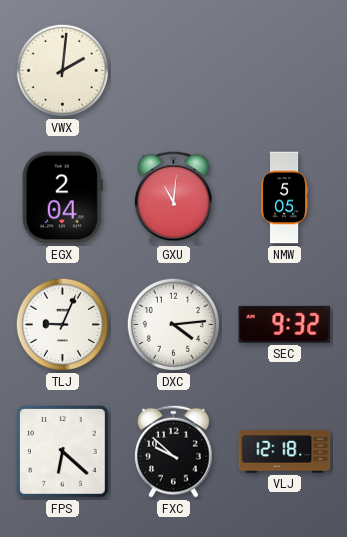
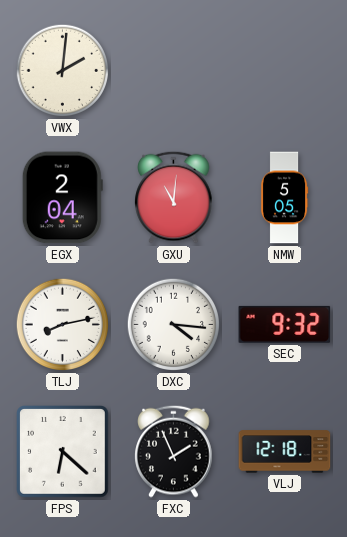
TLJ: 9:04 -> 8:13 (63, 325)
DXC: 4:14 -> 4:16 (174, 325)
FXC: 9:52 -> 1:56 (174, 451)
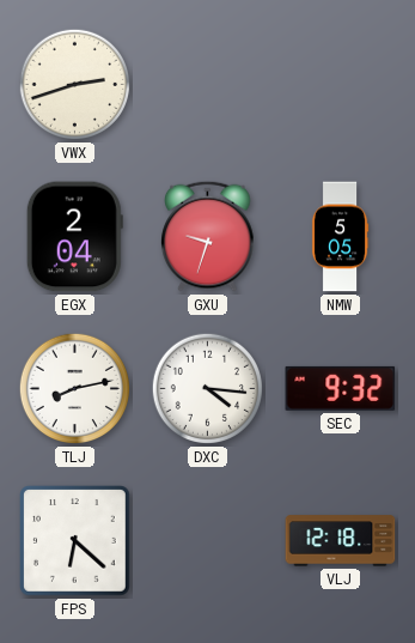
VWX: 2:01 -> 2:42 (75, 85)
GXU: 11:01 -> 9:33 (208, 236)
FXC: 1:56 -> none (174, 451)
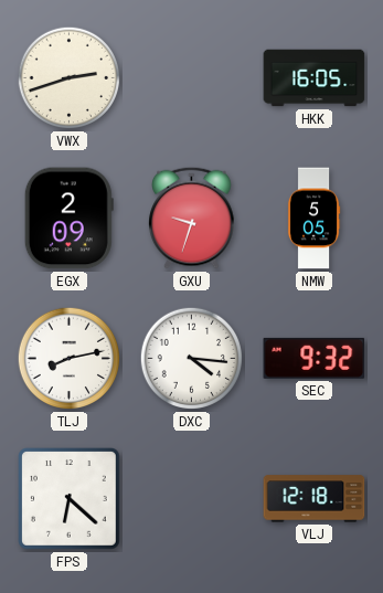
HKK: none -> 16:05 (315, 78)
EGX: 2:04 -> 2:09 (68, 219)
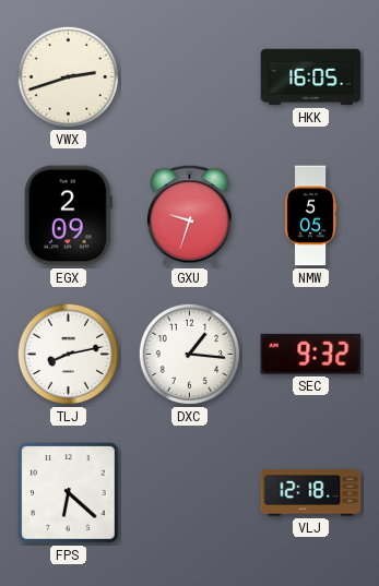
DXC: 4:16 -> 1:16 (190, 355)
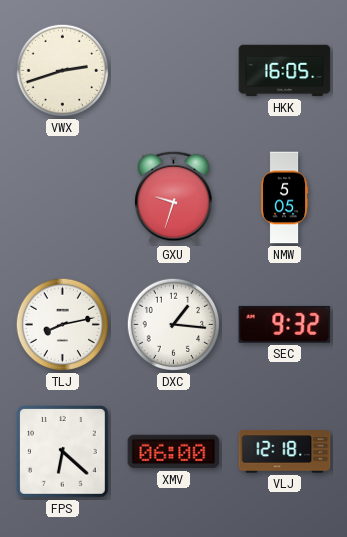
EGX: 2:09 -> none (68, 216)
XMV: none -> 06:00 (174, 452)
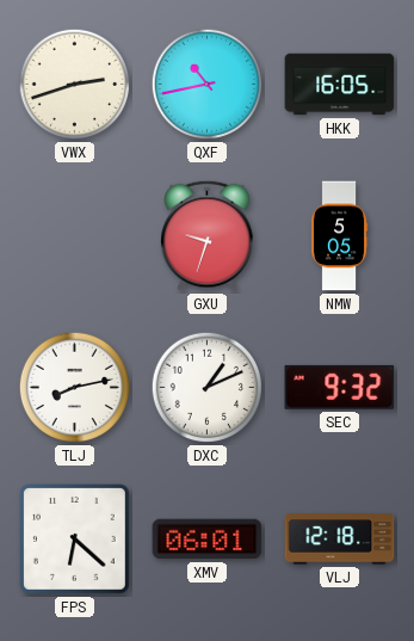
QXF: none -> 10:43 (208, 85)
DXC: 1:16 -> 1:11 (208, 388)
XMV: 06:00 -> 06:01 (208, 540)
